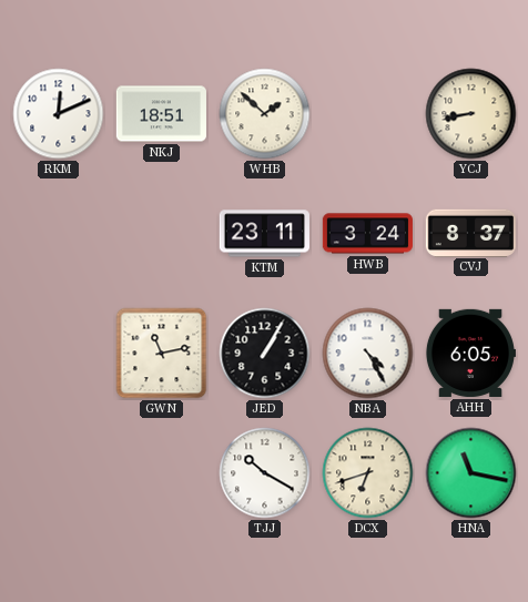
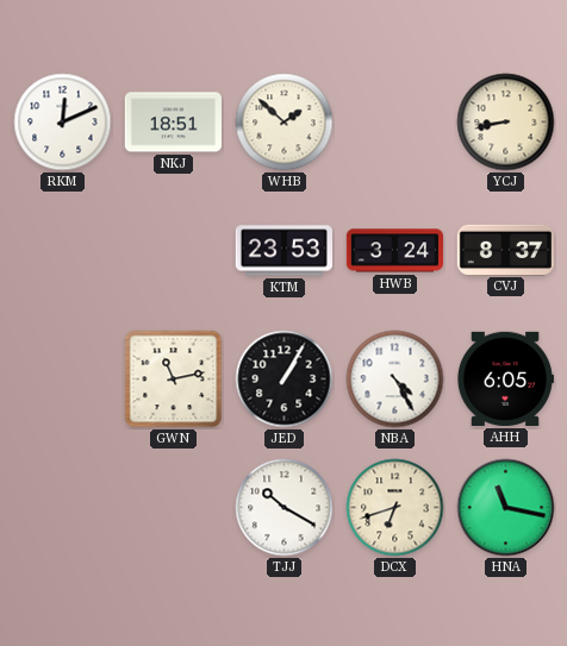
KTM: 23:11 -> 23:53 (283, 251)
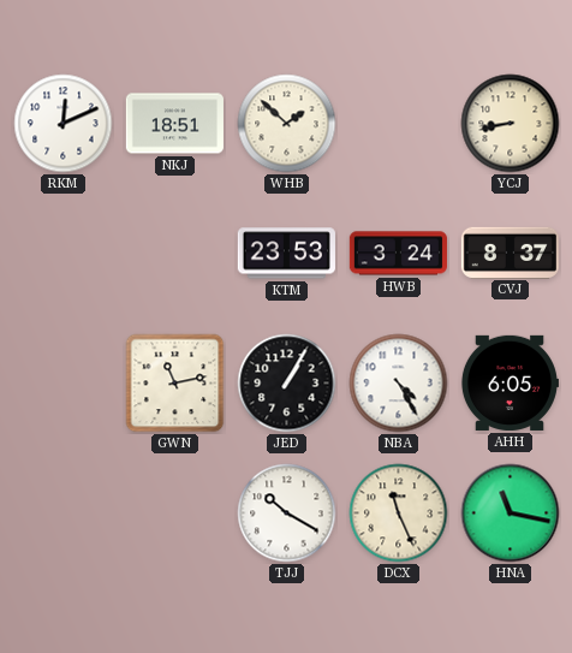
DCX: 6:42 -> 11:26 (399, 514)
